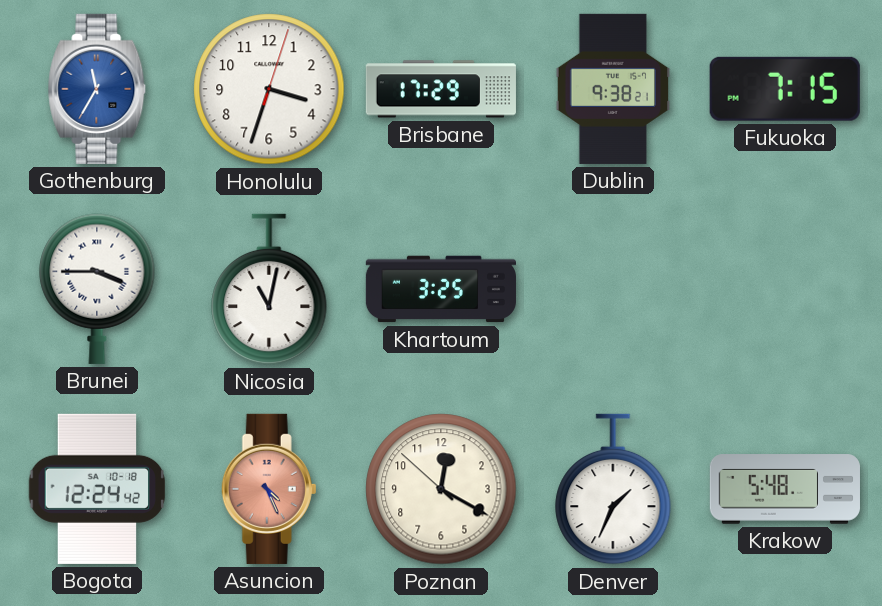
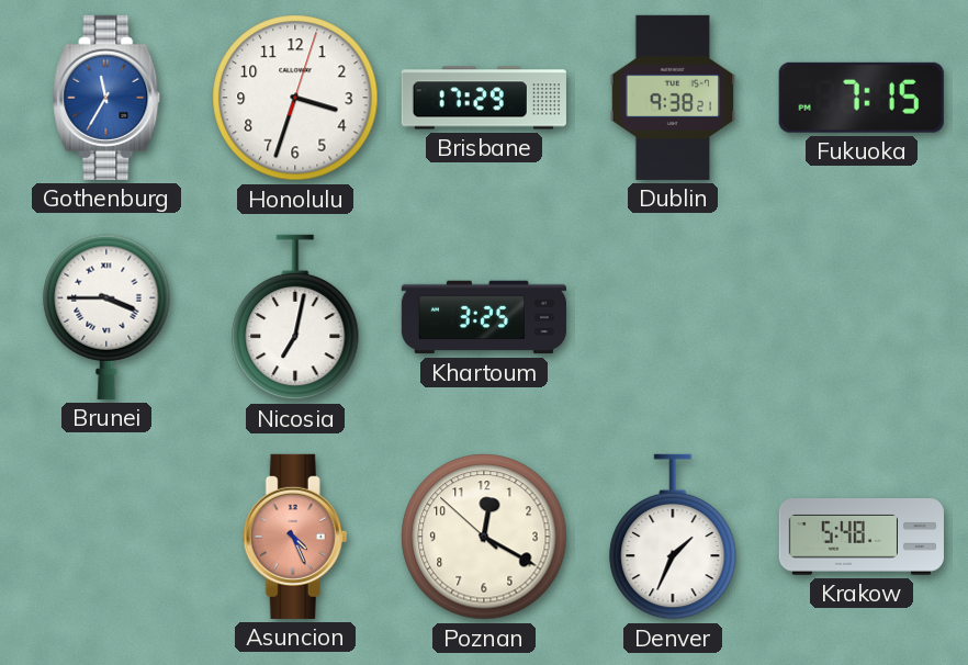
Nicosia: 11:02 -> 7:02 (295, 317)
Bogota: 12:24 -> none (97, 489)
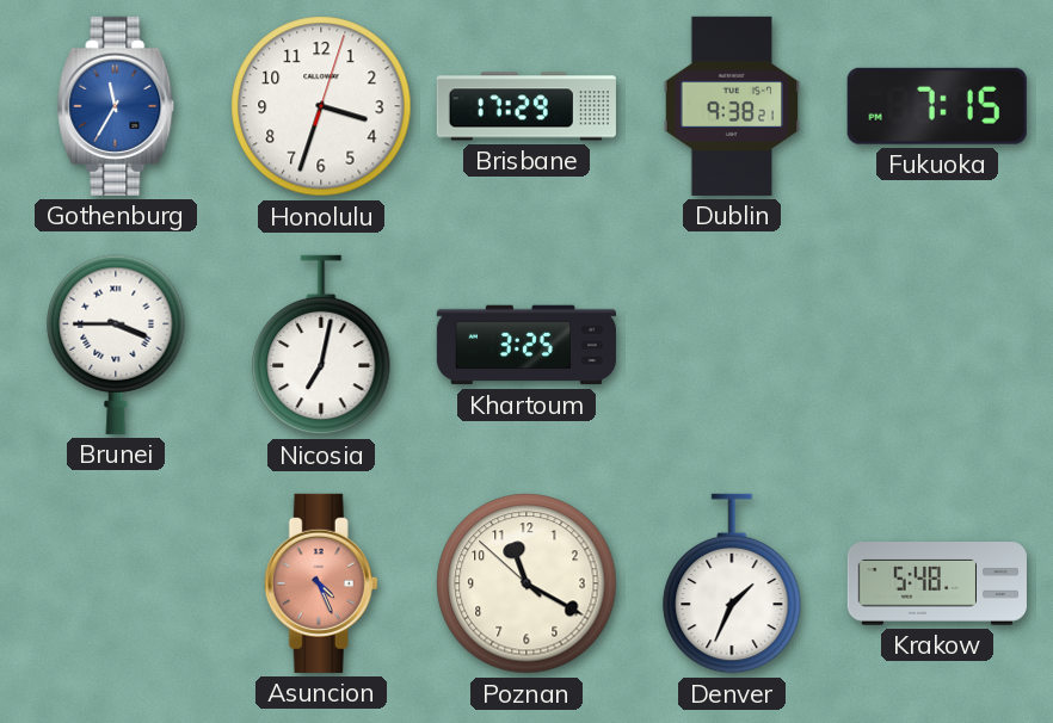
Poznan: 12:19 -> 11:19 (526, 583)
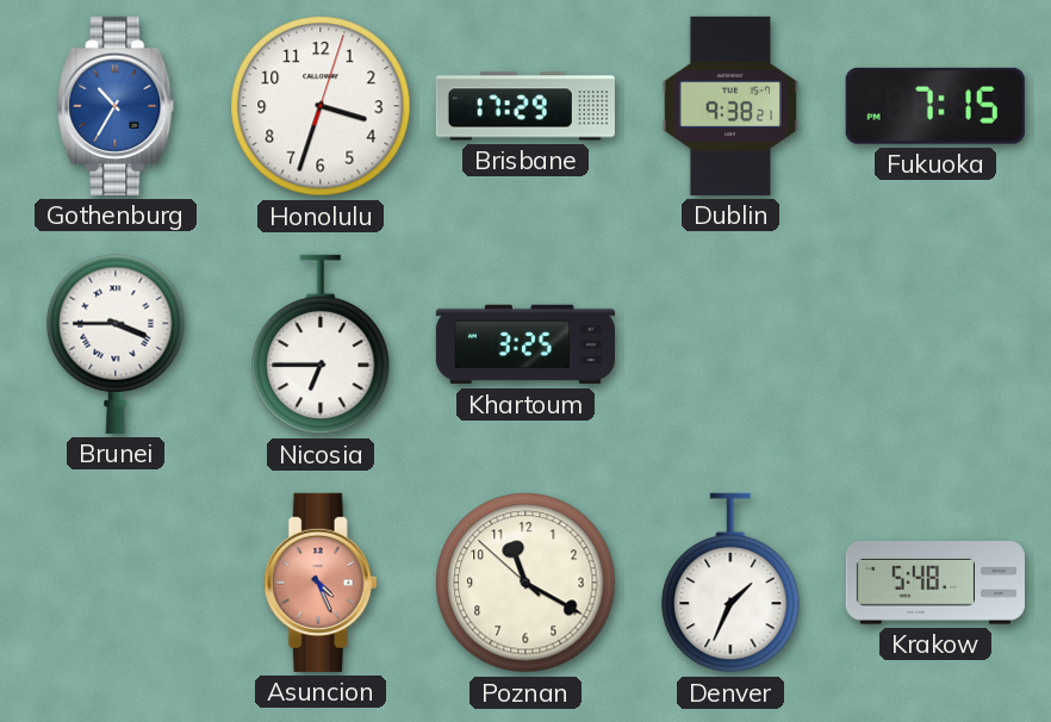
Gothenburg: 11:35 -> 10:35 (116, 106)
Nicosia: 7:02 -> 6:45 (321, 344)
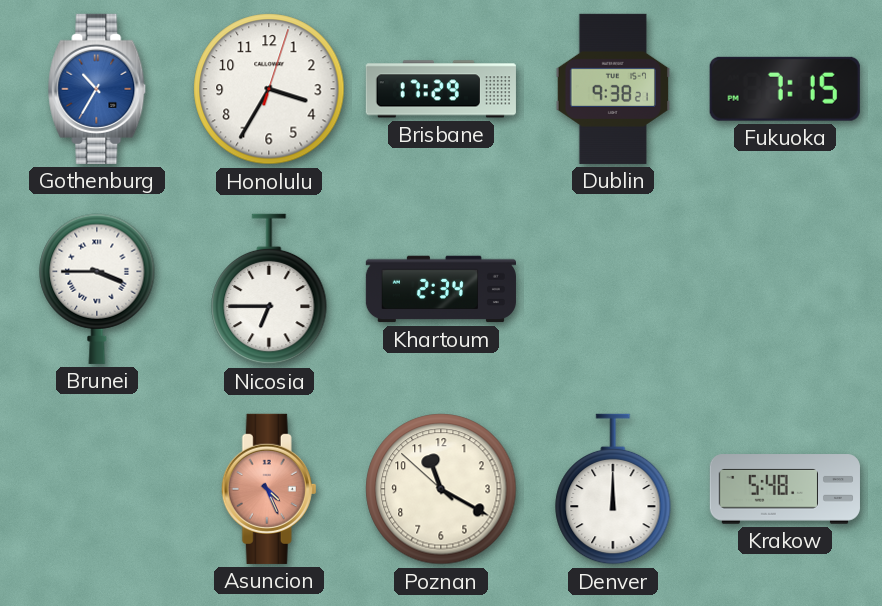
Honolulu: 3:33 -> 3:35 (269, 89)
Khartoum: 3:25 -> 2:34 (441, 289)
Denver: 1:34 -> 12:00 (613, 489)
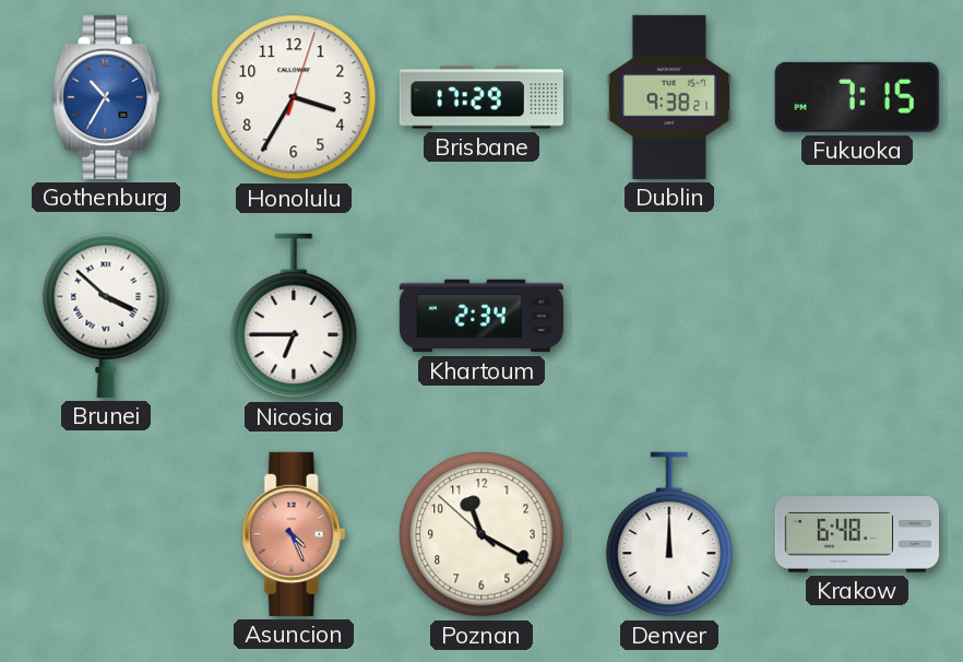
Brunei: 3:45 -> 3:52 (106, 316)
Krakow: 5:48 -> 6:48 (857, 534)
